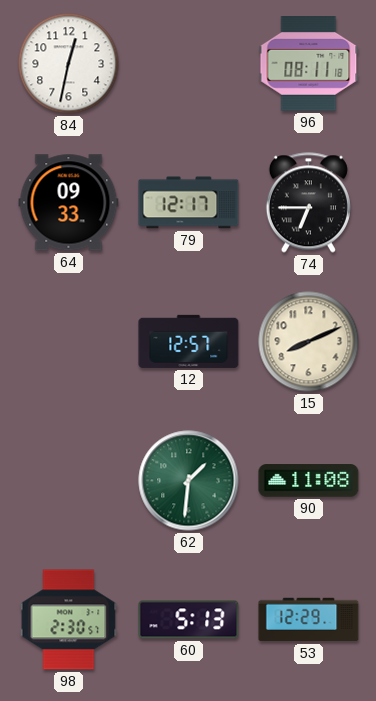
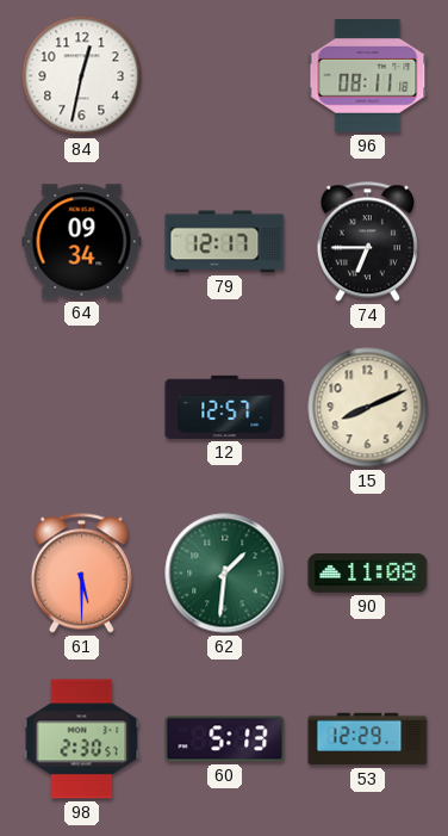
64: 09:33 -> 09:34 (82, 242)
61: none -> 5:30 (81, 574)
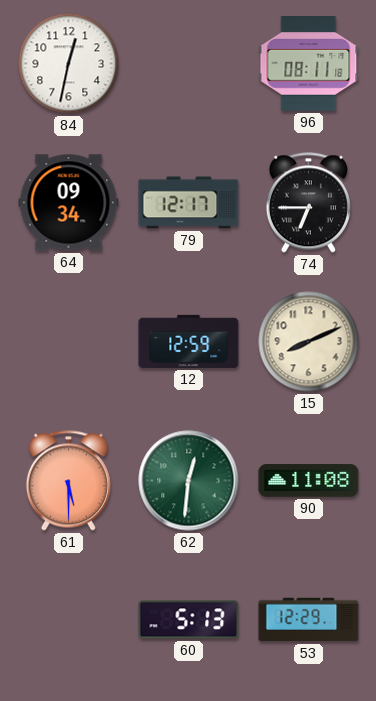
12: 12:57 -> 12:59 (189, 341)
62: 1:31 -> 12:31 (189, 481)
98: 2:30 -> none (82, 739)
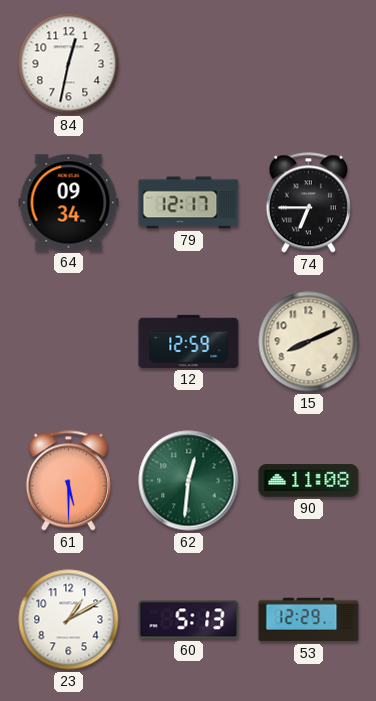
96: 08:11 -> none (309, 64)
23: none -> 1:10 (69, 620)
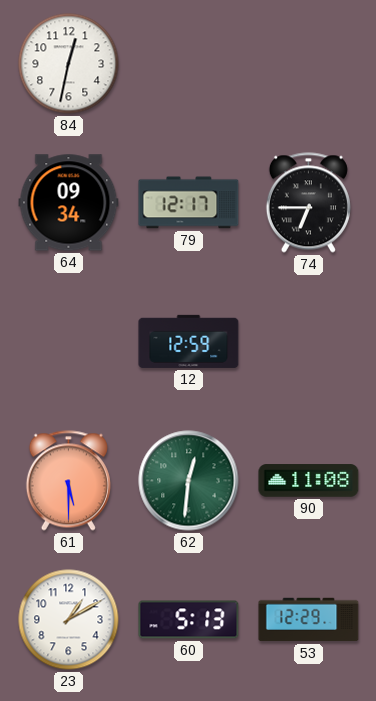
15: 8:11 -> none (309, 342)
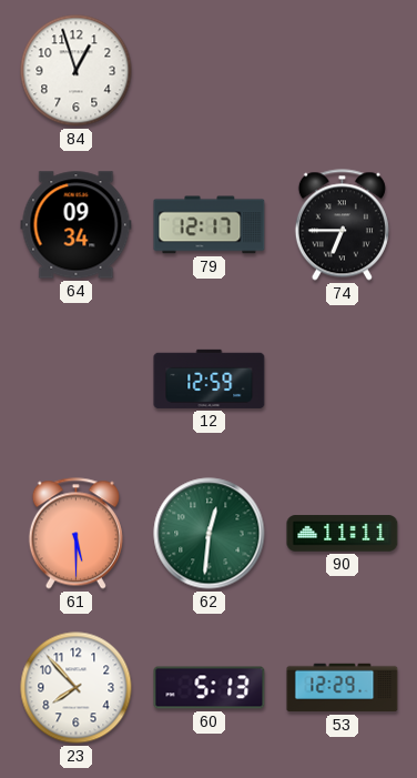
84: 12:32 -> 12:57 (77, 71)
90: 11:08 -> 11:11 (343, 534)
23: 1:10 -> 7:53 (77, 688)
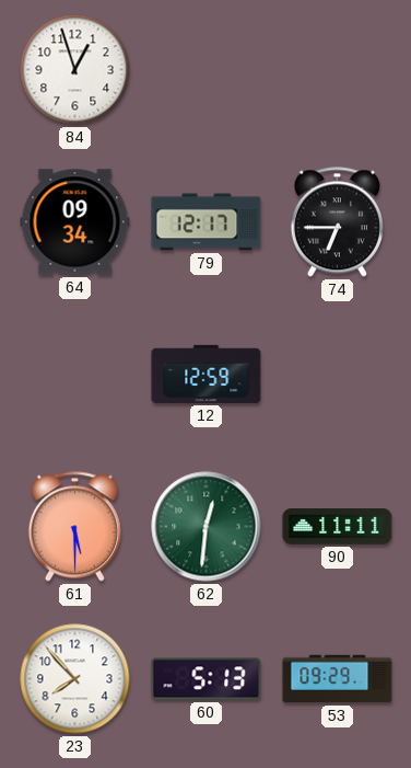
53: 12:29 -> 09:29 (338, 679)
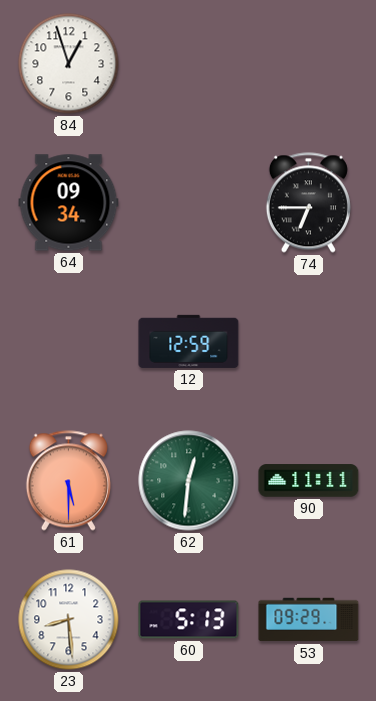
79: 12:17 -> none (207, 222)
23: 7:53 -> 8:29 (69, 620)
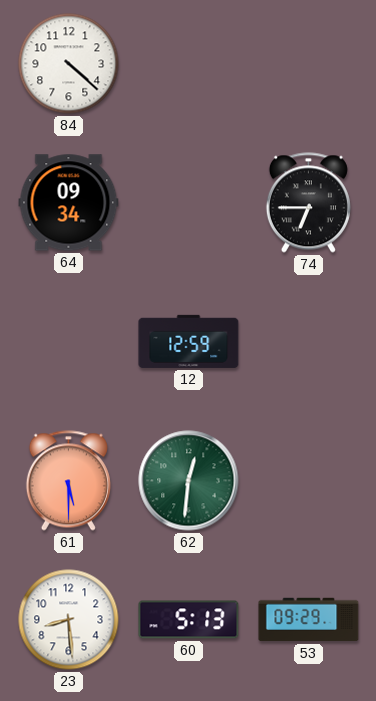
84: 12:57 -> 4:22 (69, 64)
90: 11:11 -> none (309, 481)
